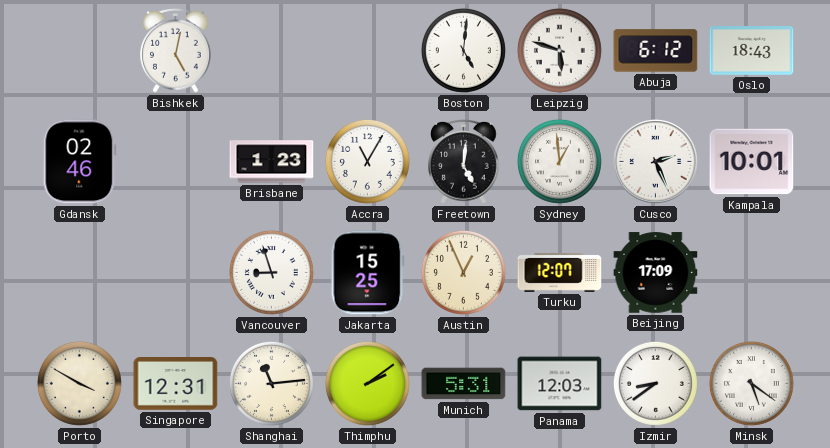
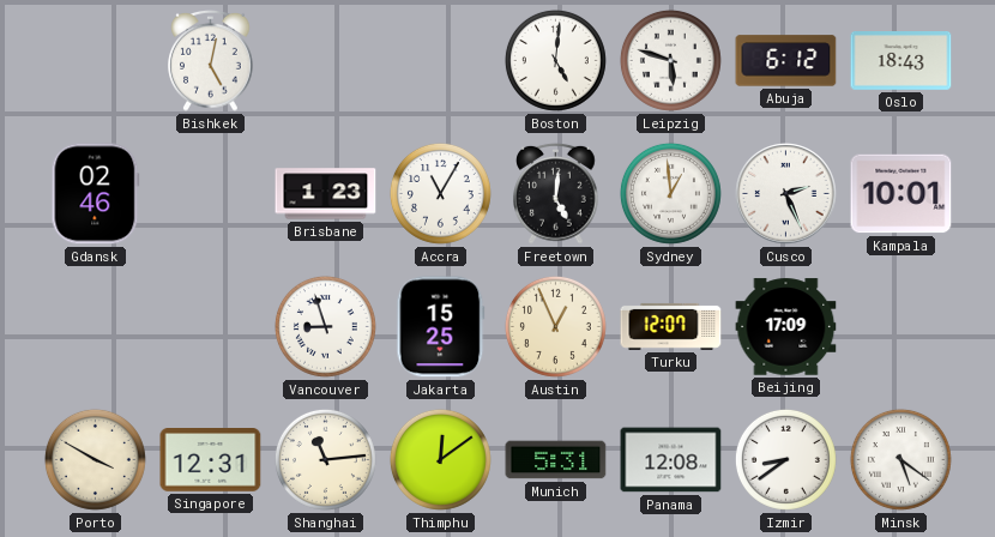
Thimphu: 2:09 -> 12:09 (440, 459)
Panama: 12:03 -> 12:08 (671, 460)
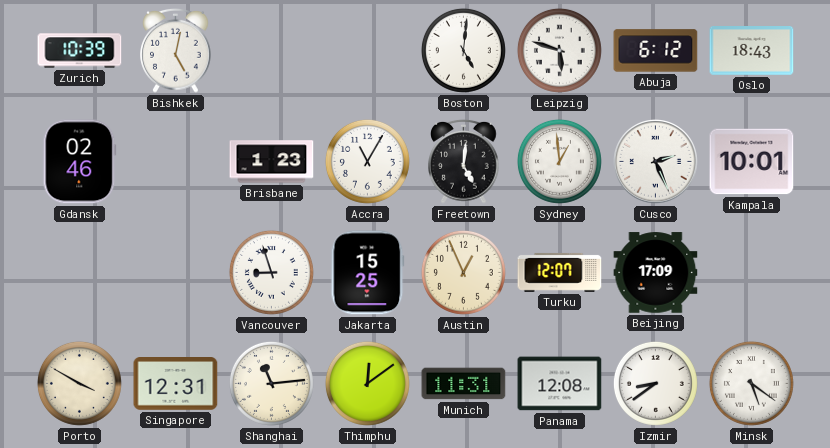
Zurich: none -> 10:39 (80, 51)
Munich: 5:31 -> 11:31 (464, 384)
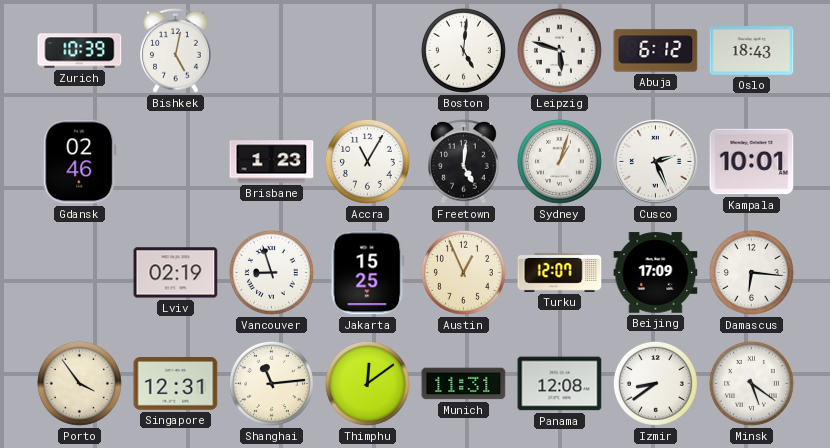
Sydney: 12:59 -> 1:03 (559, 161)
Lviv: none -> 02:19 (176, 273)
Damascus: none -> 6:16 (751, 272)
Porto: 3:50 -> 3:54 (79, 383)
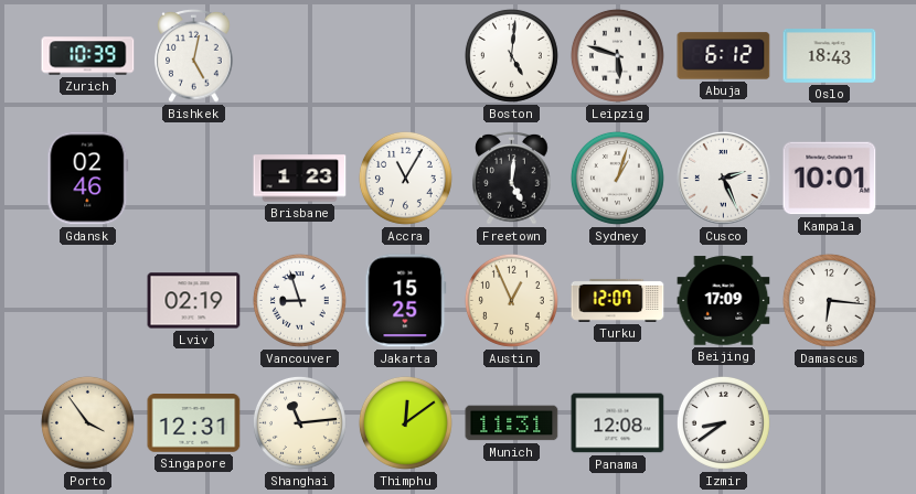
Minsk: 5:21 -> none (751, 383)
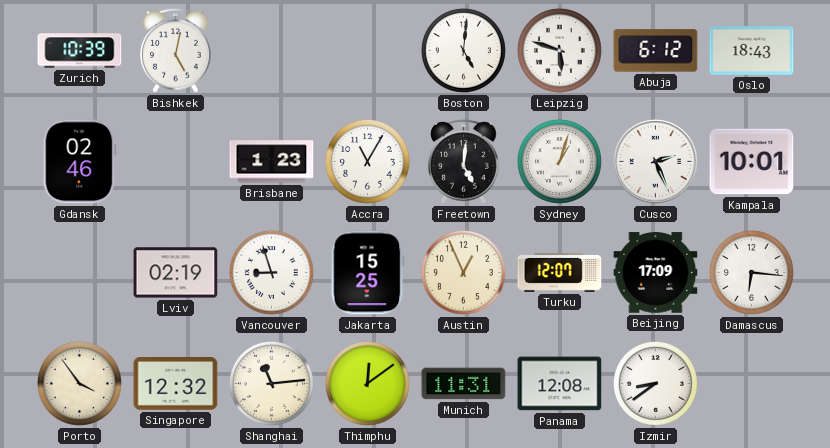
Singapore: 12:31 -> 12:32 (176, 384)
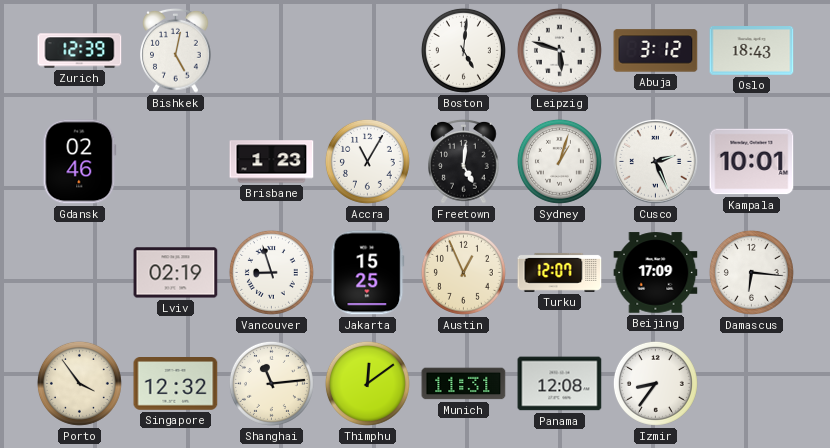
Zurich: 10:39 -> 12:39 (80, 51)
Abuja: 6:12 -> 3:12 (656, 51)
Izmir: 8:39 -> 8:36 (655, 383)
